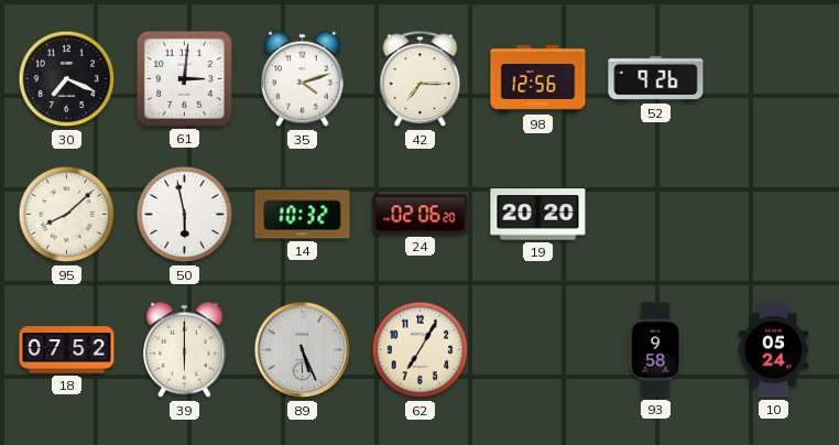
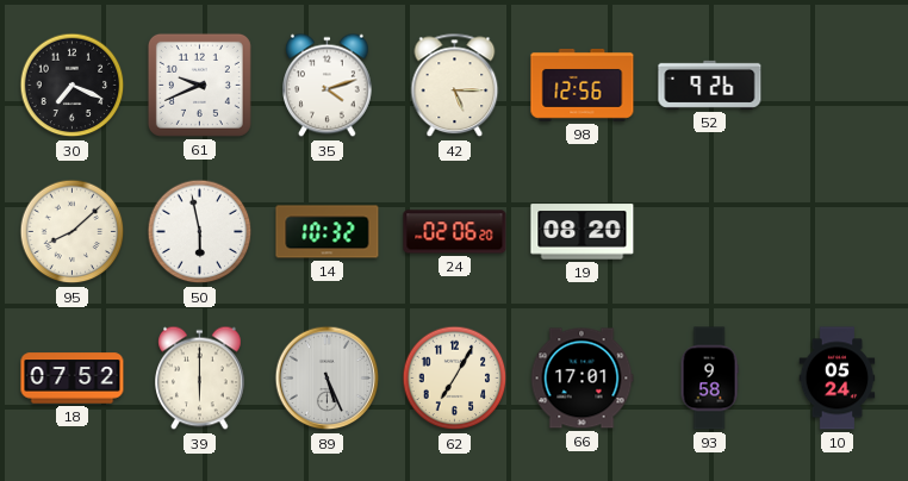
61: 3:01 -> 9:41 (199, 85)
42: 7:15 -> 5:15 (455, 86)
19: 20:20 -> 08:20 (583, 232)
66: none -> 17:01 (582, 379)
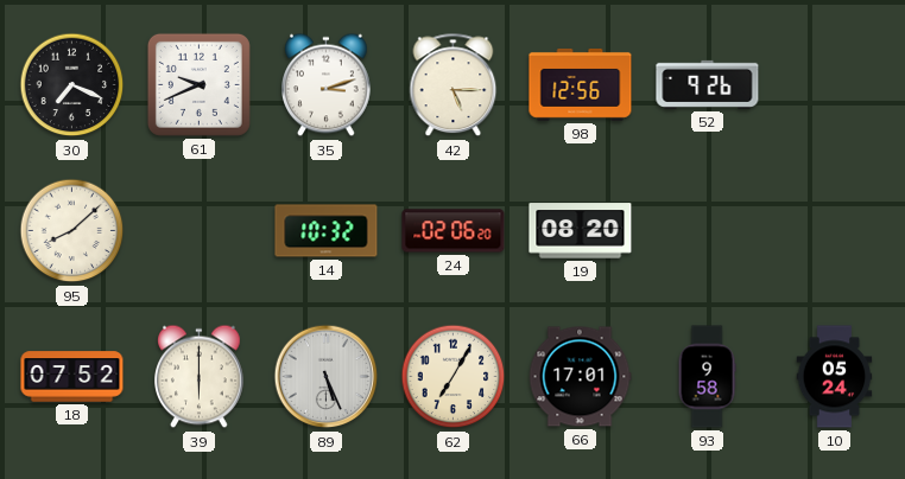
35: 4:12 -> 3:12 (327, 85)
50: 5:58 -> none (200, 232)
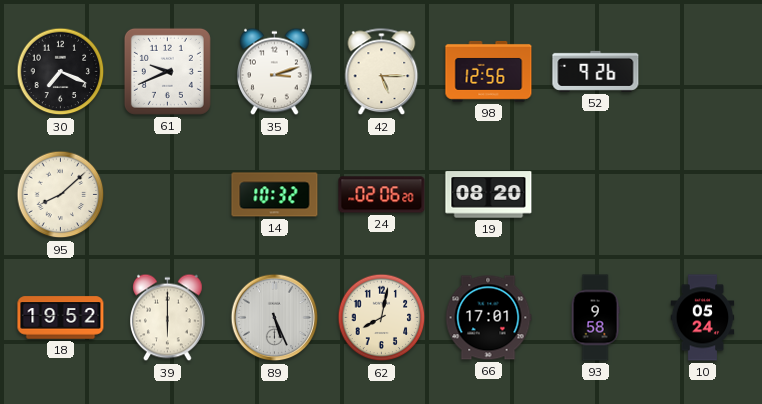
18: 07:52 -> 19:52 (61, 318)
62: 7:05 -> 8:02 (382, 318)
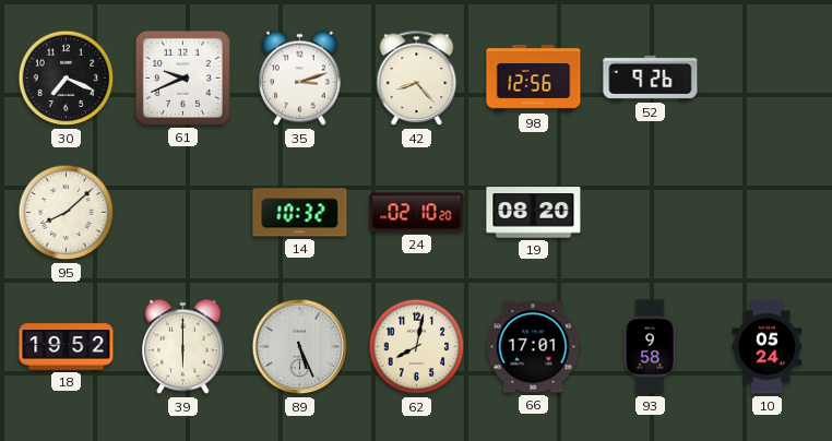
42: 5:15 -> 8:23 (417, 79)
24: 02:06 -> 02:10 (417, 213)
